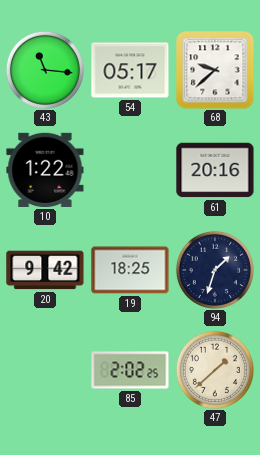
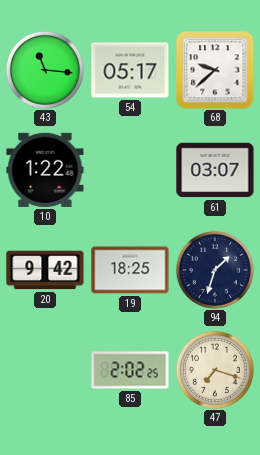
61: 20:16 -> 03:07 (215, 170)
47: 1:38 -> 7:18 (215, 370)
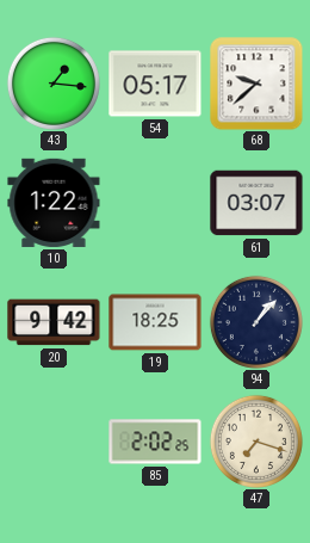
43: 11:16 -> 1:16 (54, 84)
94: 1:33 -> 1:07 (256, 322)
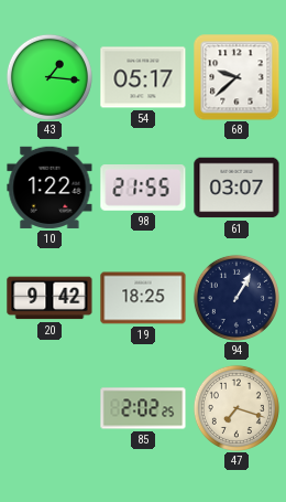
98: none -> 21:55 (143, 189)
94: 1:07 -> 1:05 (237, 298)
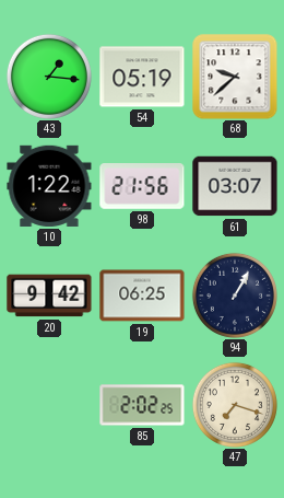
54: 05:17 -> 05:19 (142, 77)
98: 21:55 -> 21:56 (142, 187)
19: 18:25 -> 06:25 (142, 296)
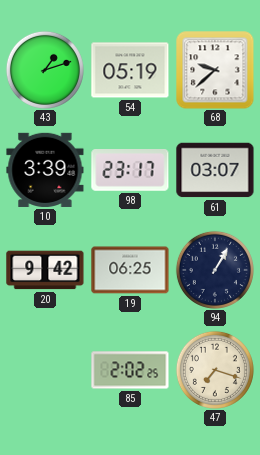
43: 1:16 -> 1:12 (45, 70)
10: 1:22 -> 3:39 (45, 170)
98: 21:56 -> 23:17 (130, 171)
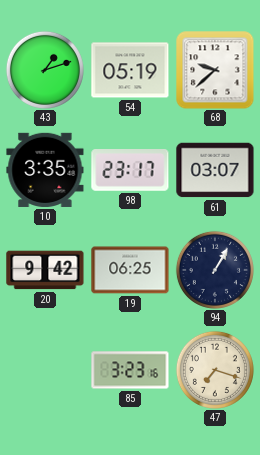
10: 3:39 -> 3:35 (45, 170)
85: 2:02 -> 3:23 (130, 370)
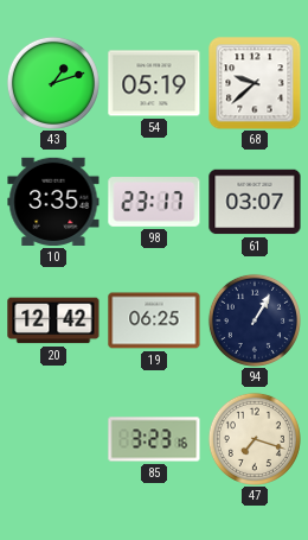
20: 9:42 -> 12:42 (53, 320)
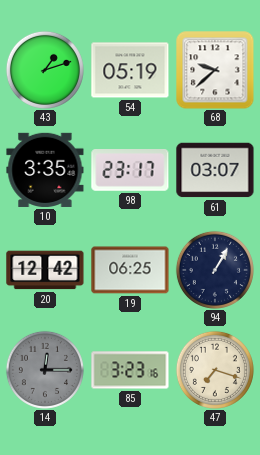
14: none -> 12:15 (45, 370)
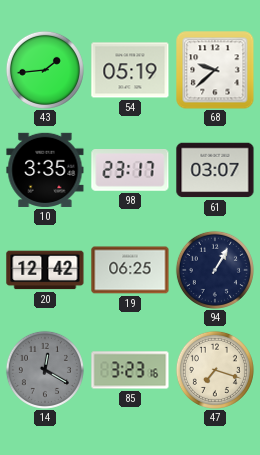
43: 1:12 -> 1:44 (45, 70)
14: 12:15 -> 12:20 (45, 370)
